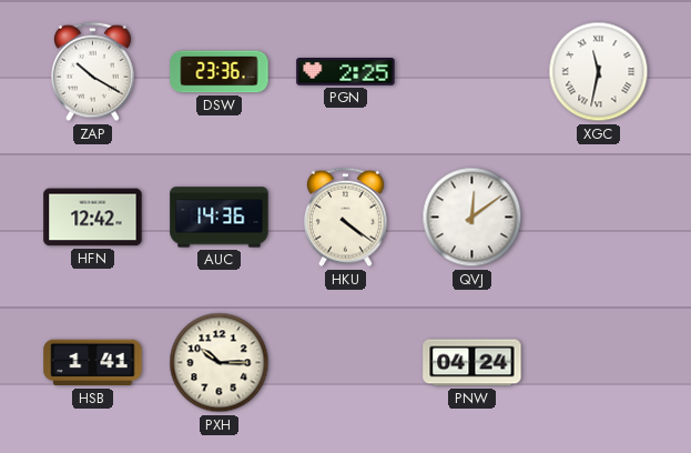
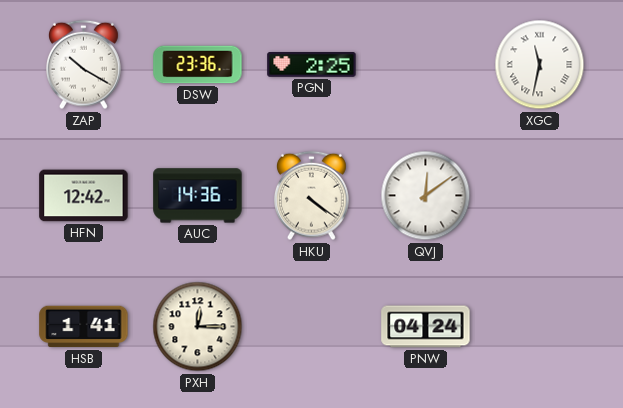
PXH: 10:15 -> 12:15 (198, 327)
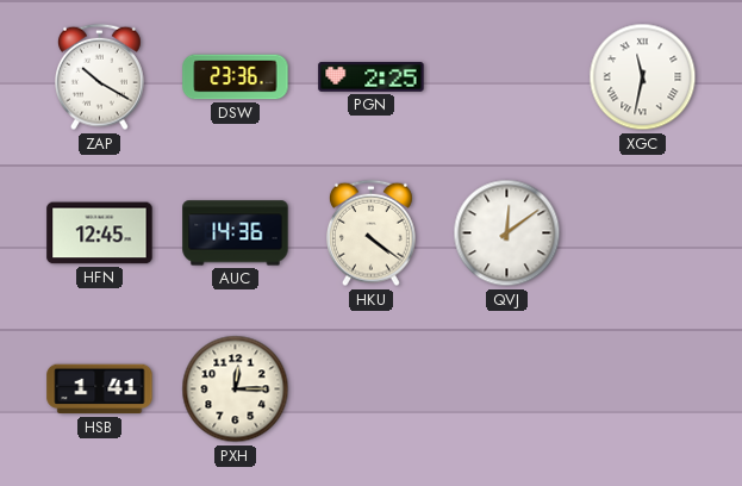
HFN: 12:42 -> 12:45 (100, 233)
PNW: 04:24 -> none (426, 327)
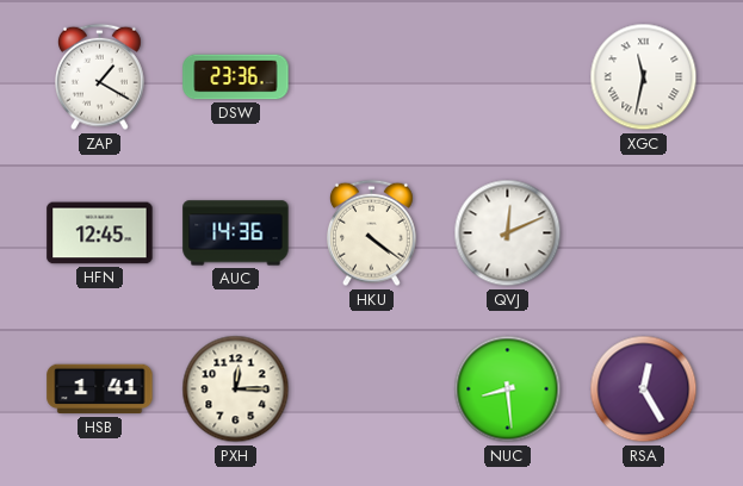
ZAP: 10:20 -> 1:20 (100, 77)
PGN: 2:25 -> none (372, 77)
QVJ: 12:09 -> 12:11 (508, 233)
NUC: none -> 8:29 (508, 390)
RSA: none -> 12:25 (644, 390)
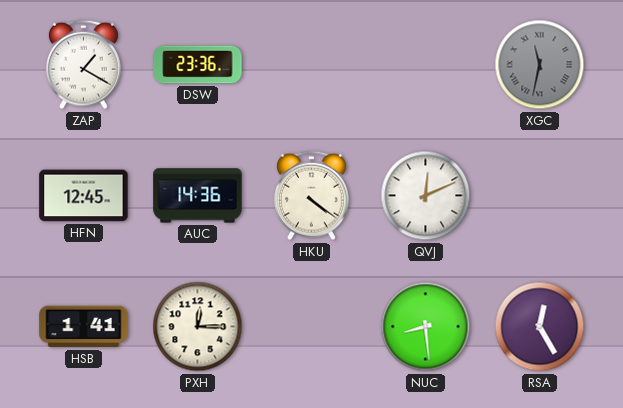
XGC dial: white -> grey (540, 65)
